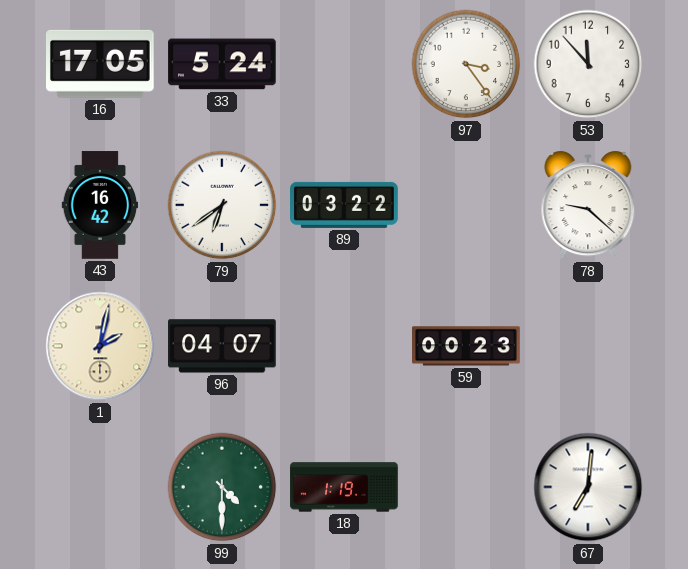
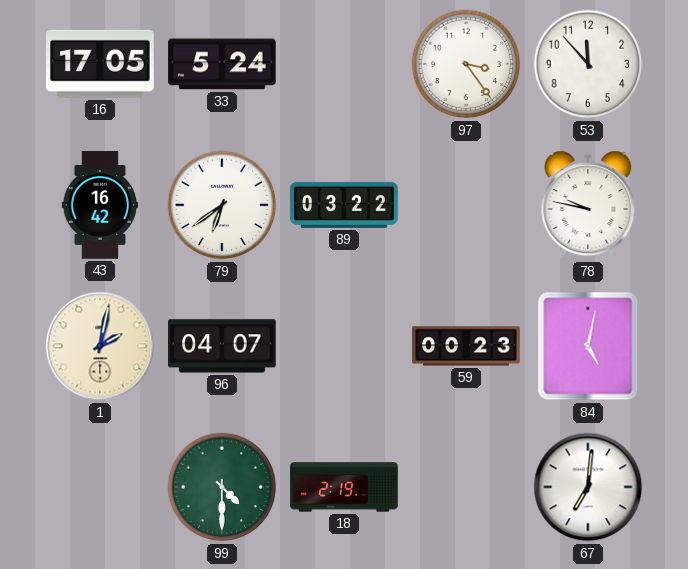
78: 9:22 -> 9:47 (588, 205)
84: none -> 5:02 (588, 346)
18: 1:19 -> 2:19 (344, 487)
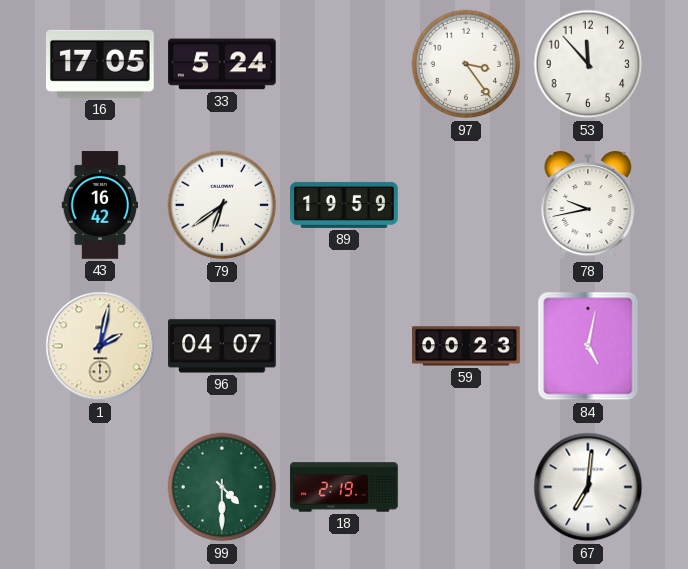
89: 03:22 -> 19:59 (344, 205)
78: 9:47 -> 9:43 (588, 205)
